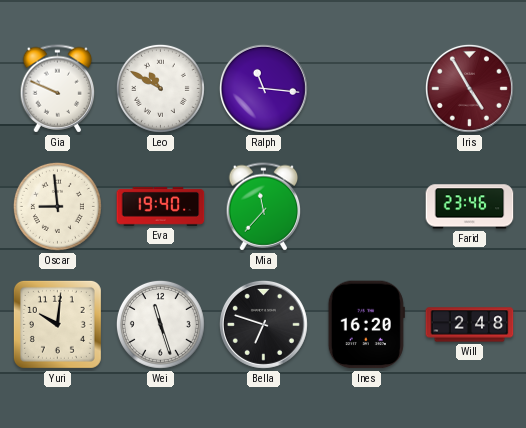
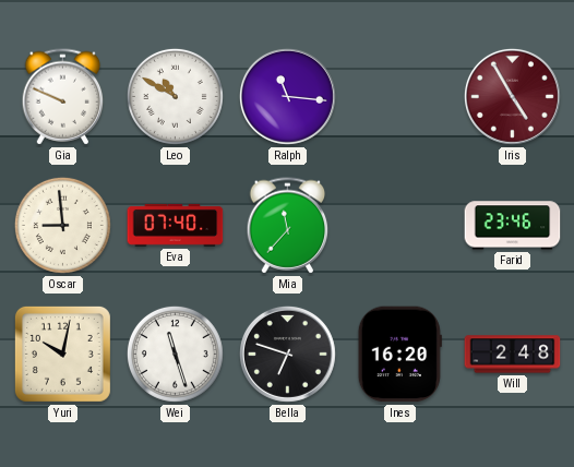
Eva: 19:40 -> 07:40 (176, 225)
Yuri: 10:01 -> 10:02 (62, 354)
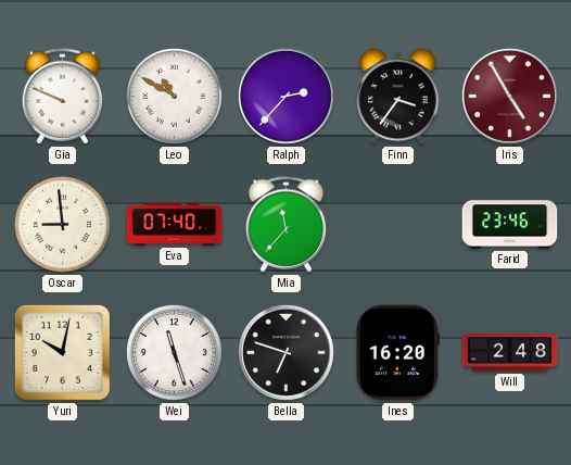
Ralph: 11:16 -> 2:37 (285, 96)
Finn: none -> 3:36 (398, 97)
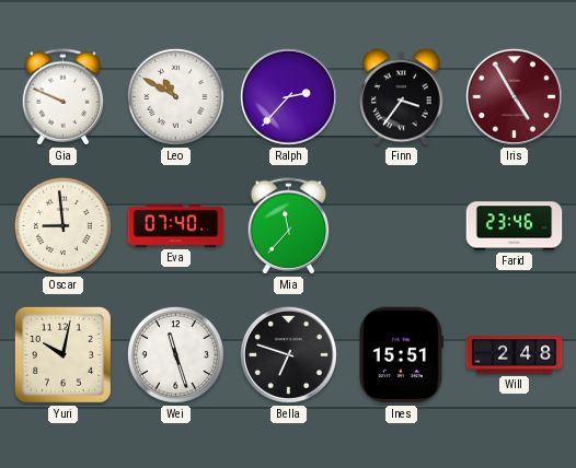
Ines: 16:20 -> 15:51 (401, 355)
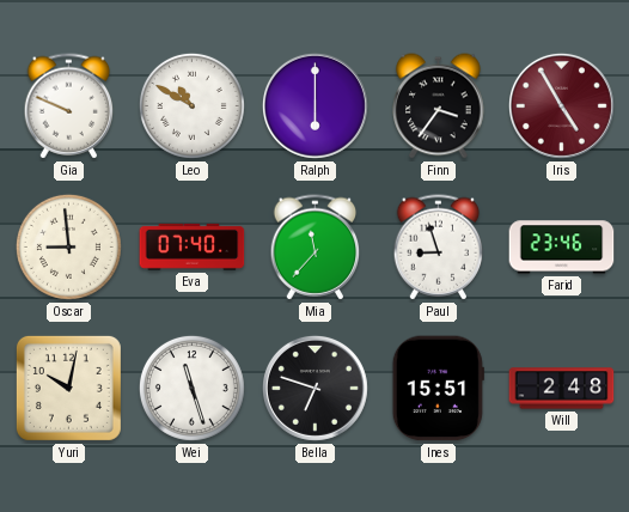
Ralph: 2:37 -> 6:00 (314, 105)
Paul: none -> 8:57 (439, 248)
